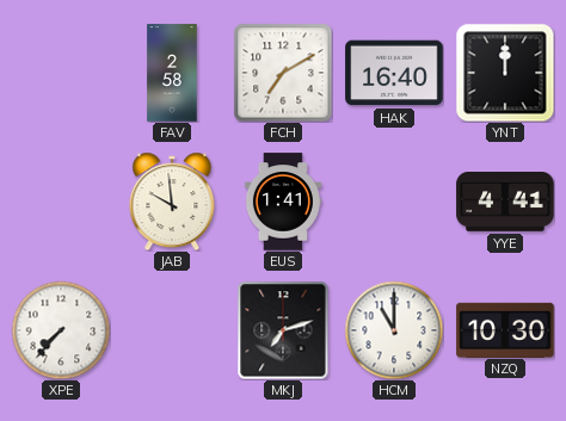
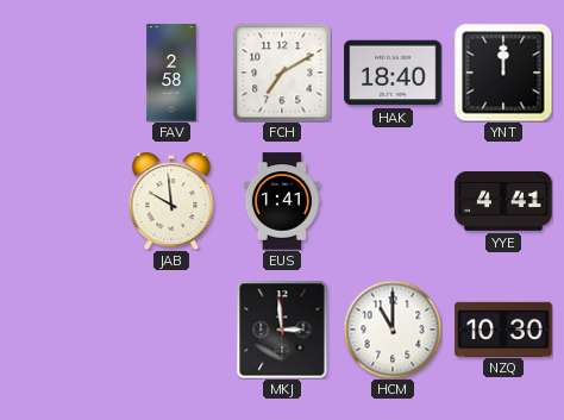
HAK: 16:40 -> 18:40 (393, 73)
XPE: 7:37 -> none (61, 330)
MKJ: 7:12 -> 2:59 (282, 330)
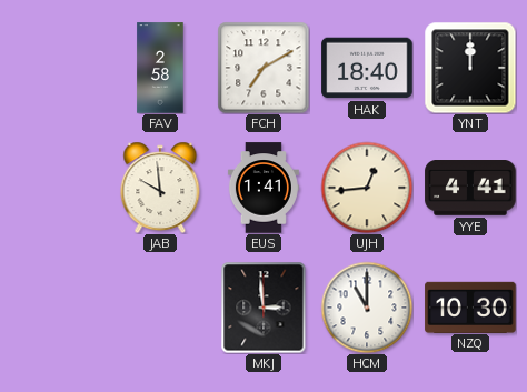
UJH: none -> 12:44 (367, 188)
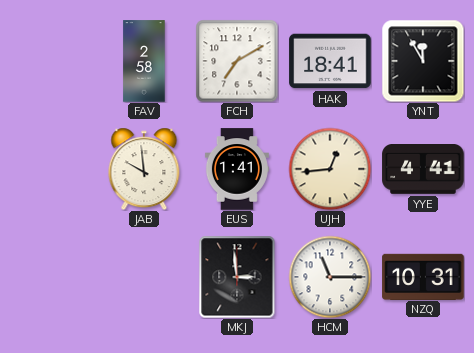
HAK: 18:40 -> 18:41 (330, 61)
YNT: 12:00 -> 11:55 (423, 61)
HCM: 11:00 -> 11:15 (330, 277)
NZQ: 10:30 -> 10:31 (423, 276)
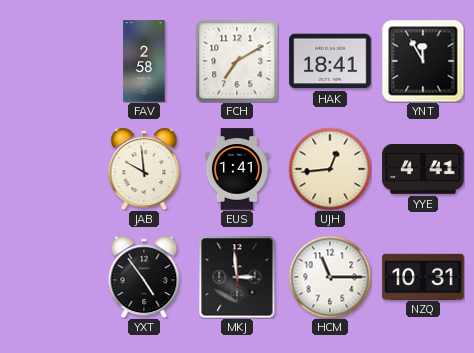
YXT: none -> 4:54 (144, 277)
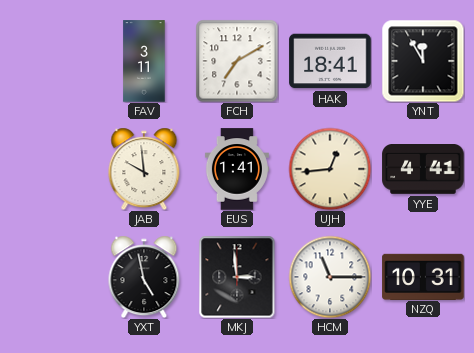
FAV: 2:58 -> 3:11 (144, 61)
YXT: 4:54 -> 4:58 (144, 277)
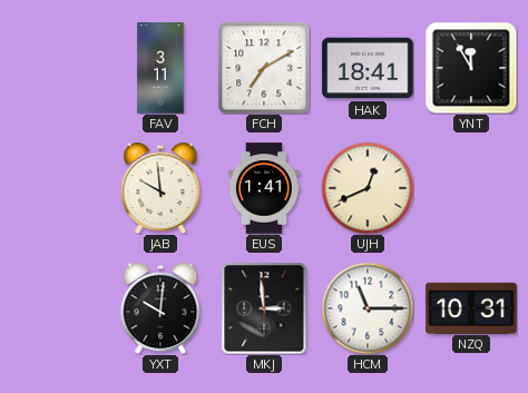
UJH: 12:44 -> 12:41 (368, 188)
YYE: 4:41 -> none (423, 170)
YXT: 4:58 -> 10:01 (160, 308)
